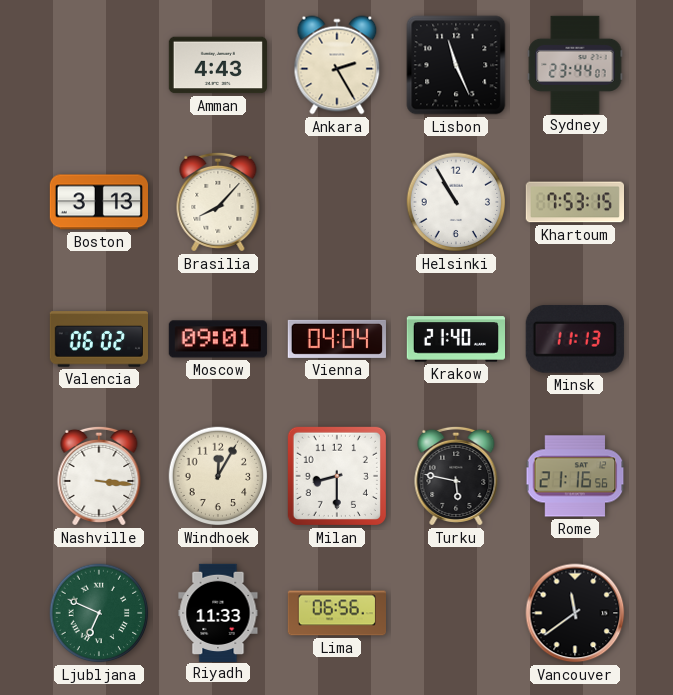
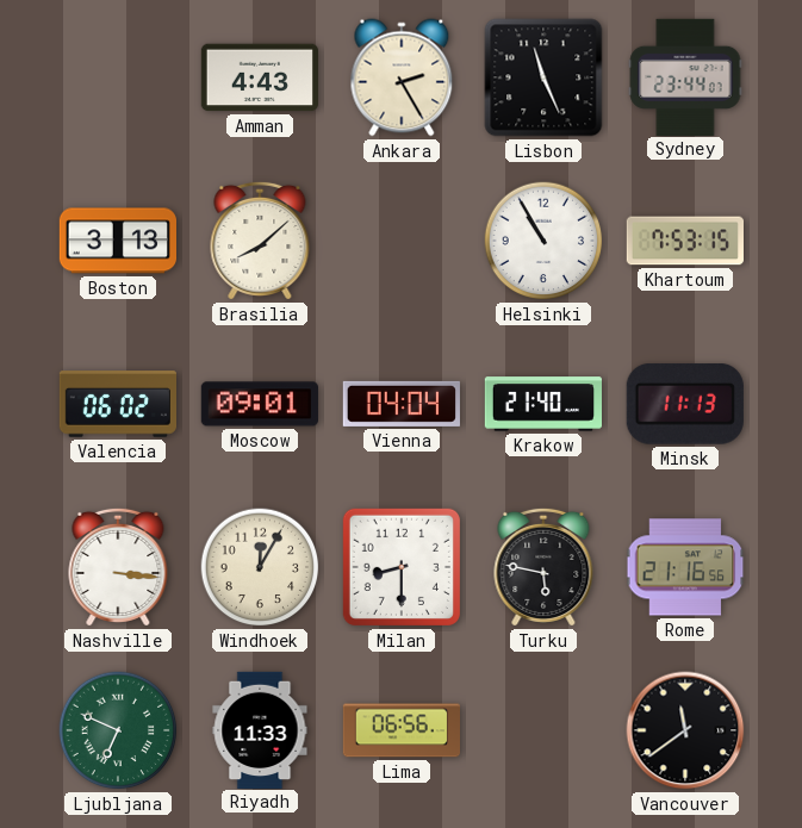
Brasilia: 8:07 -> 8:08 (260, 241)
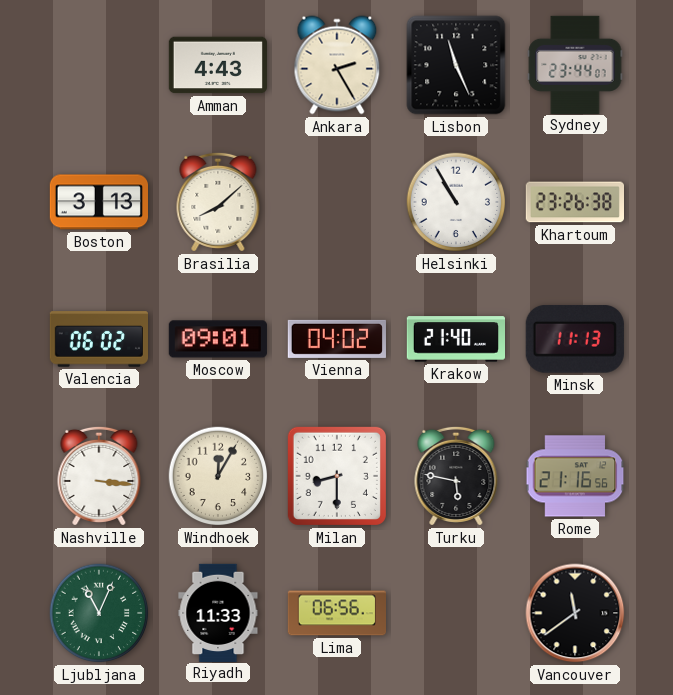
Khartoum: 7:53 -> 23:26 (574, 202)
Vienna: 04:04 -> 04:02 (337, 339)
Ljubljana: 6:49 -> 11:04 (99, 613)
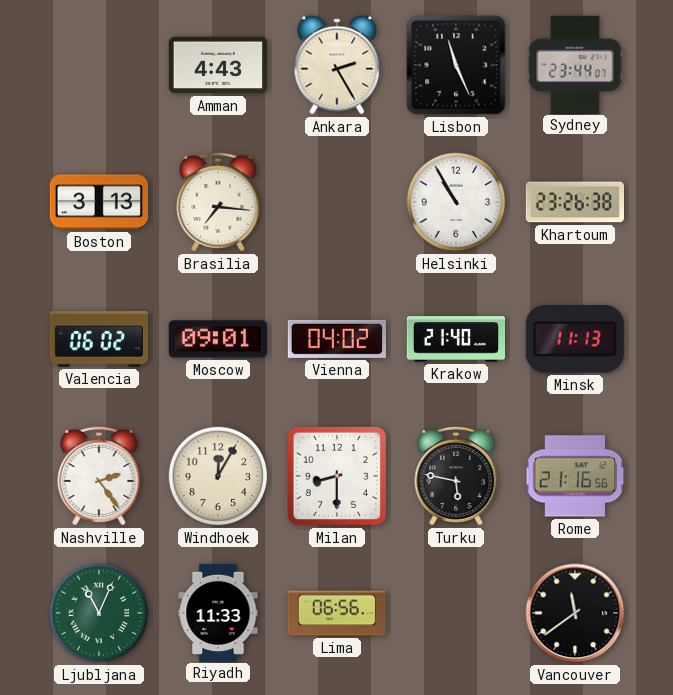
Brasilia: 8:08 -> 7:16 (218, 202)
Nashville: 3:16 -> 2:24 (99, 476)
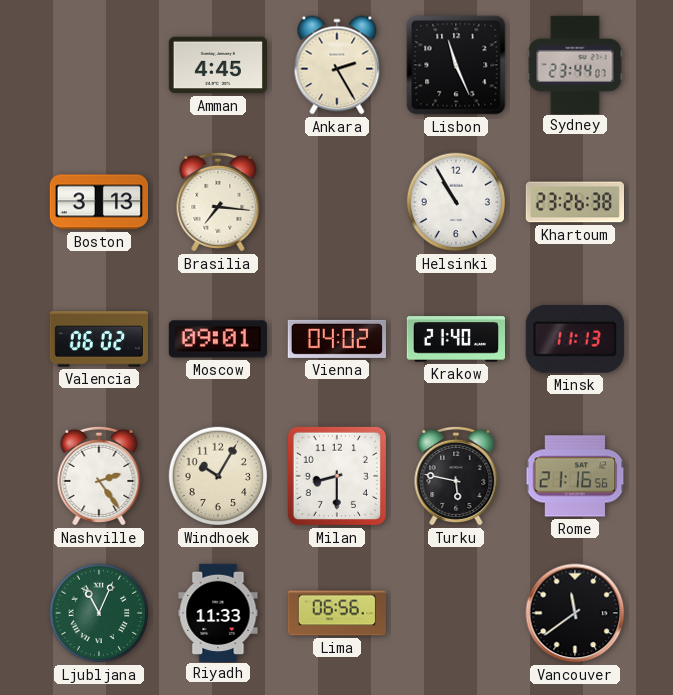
Amman: 4:43 -> 4:45 (217, 65)
Windhoek: 12:05 -> 10:05 (218, 476)
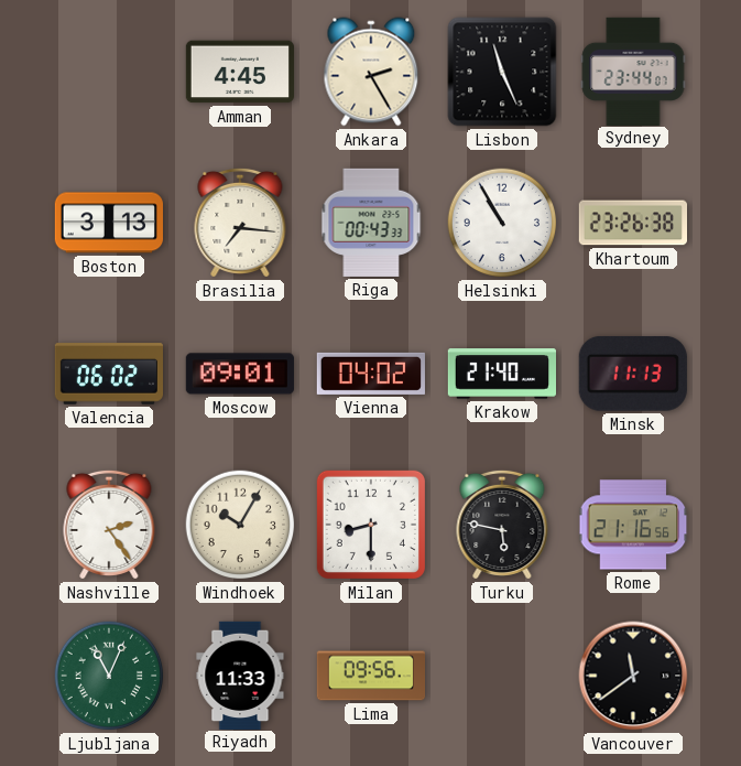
Riga: none -> 00:43 (371, 223)
Lima: 06:56 -> 09:56 (370, 676)
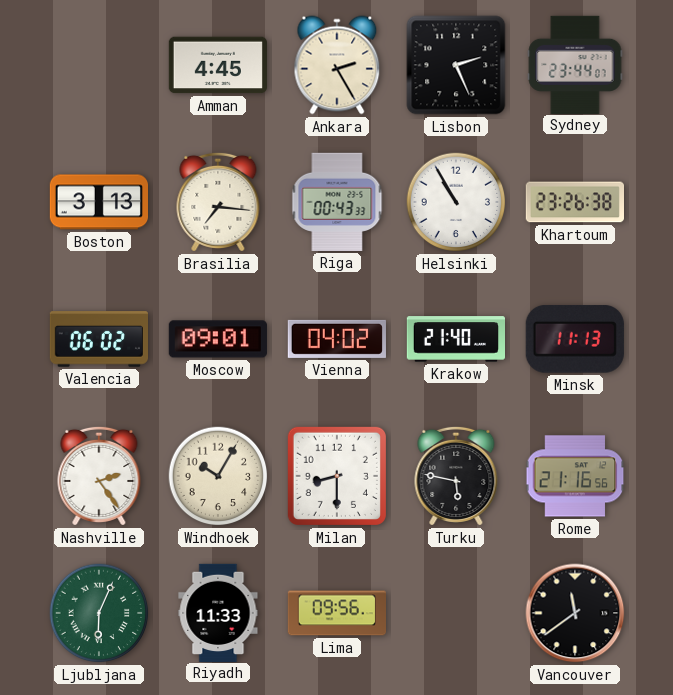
Lisbon: 11:26 -> 2:26 (456, 65)
Ljubljana: 11:04 -> 6:04 (99, 613)
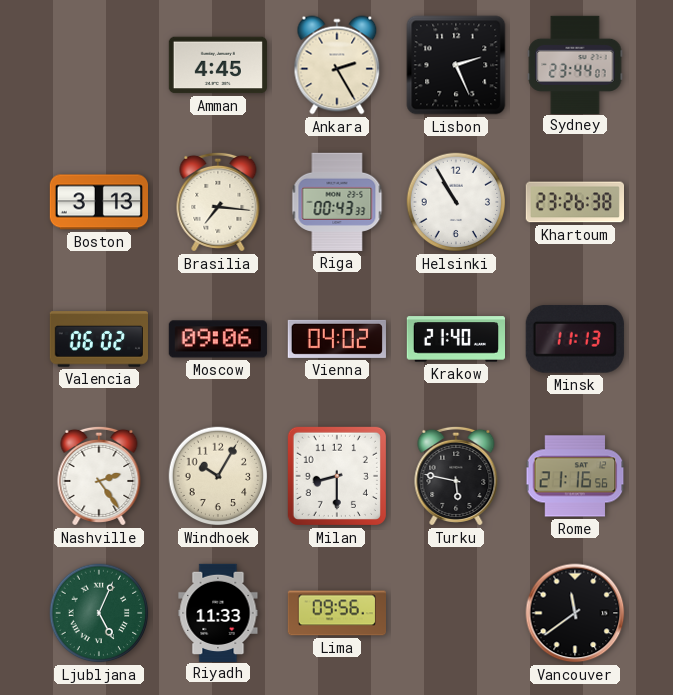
Moscow: 09:01 -> 09:06 (218, 339)
Ljubljana: 6:04 -> 5:04 (99, 613)
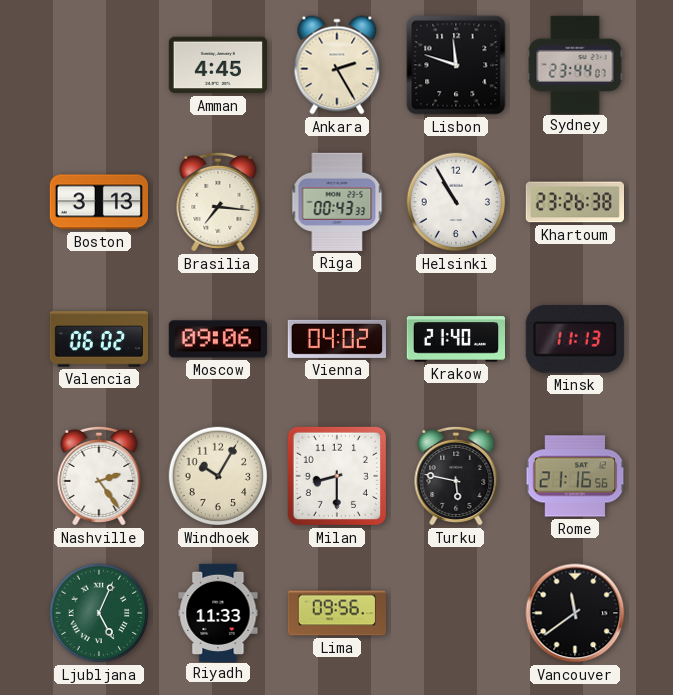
Lisbon: 2:26 -> 11:48 (456, 65)
